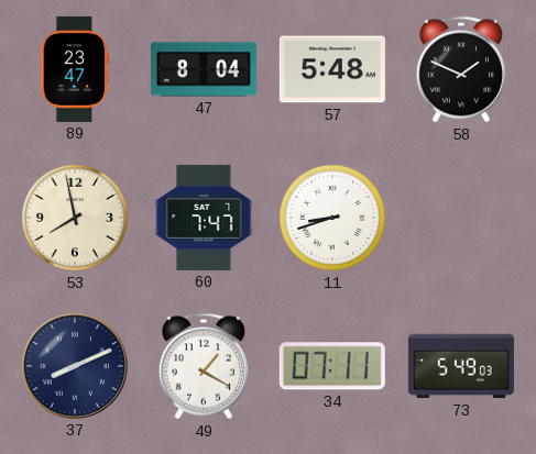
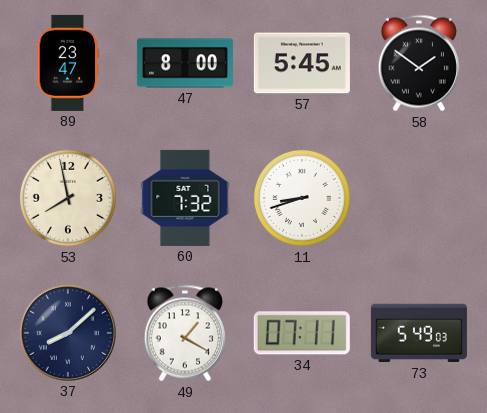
47: 8:04 -> 8:00 (185, 63)
57: 5:48 -> 5:45 (302, 63)
58: 1:49 -> 1:51 (418, 63)
60: 7:47 -> 7:32 (185, 198)
37: 8:11 -> 8:08 (68, 333)
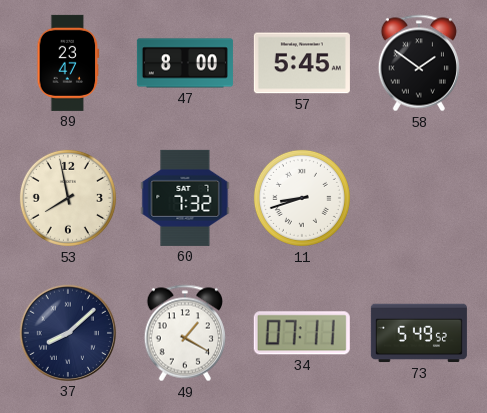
73: 5:49:03 -> 5:49:52 (419, 333)
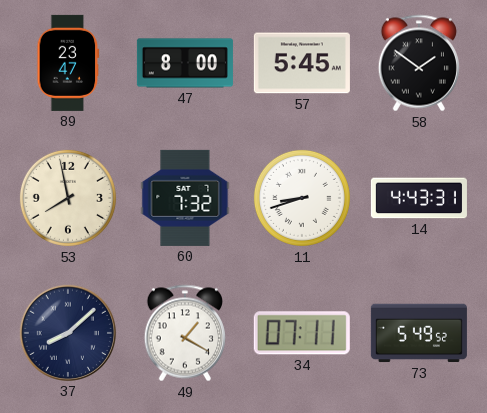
14: none -> 4:43 (419, 198)
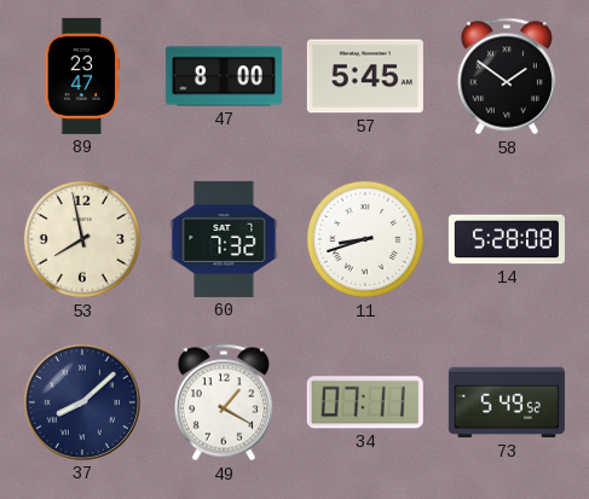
14: 4:43 -> 5:28 (507, 239)
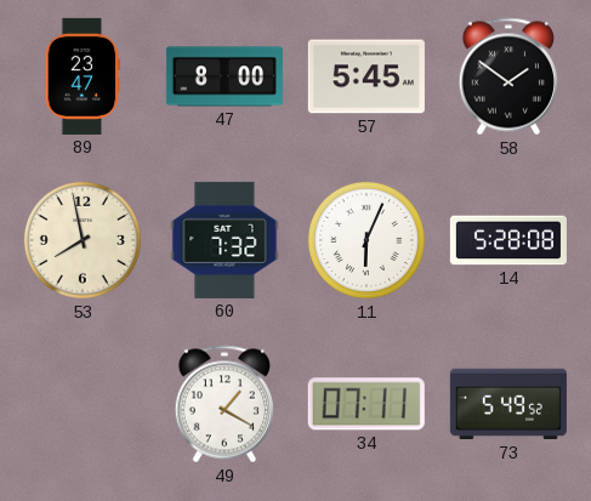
11: 8:42 -> 6:04 (366, 240)
37: 8:08 -> none (82, 402)
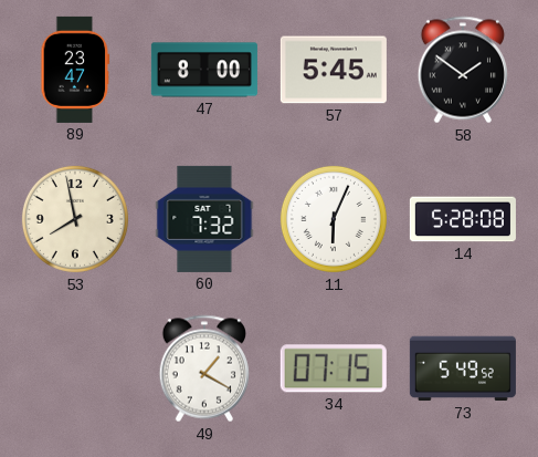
34: 07:11 -> 07:15 (334, 368)
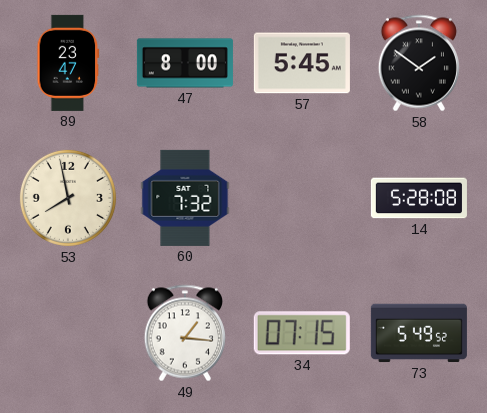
11: 6:04 -> none (334, 219)
49: 1:20 -> 1:16 (184, 333)
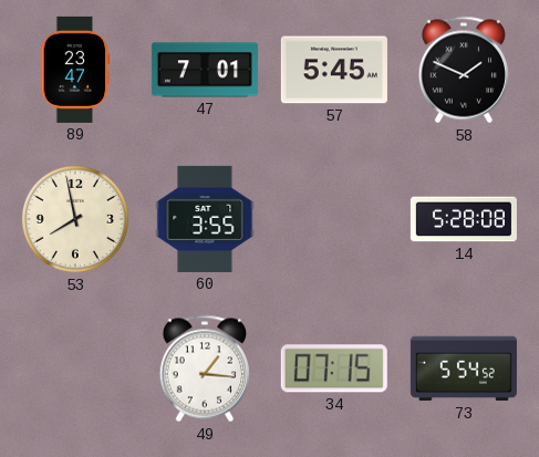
47: 8:00 -> 7:01 (205, 70)
58: 1:51 -> 1:49 (463, 70)
60: 7:32 -> 3:55 (205, 219)
73: 5:49 -> 5:54 (464, 368)
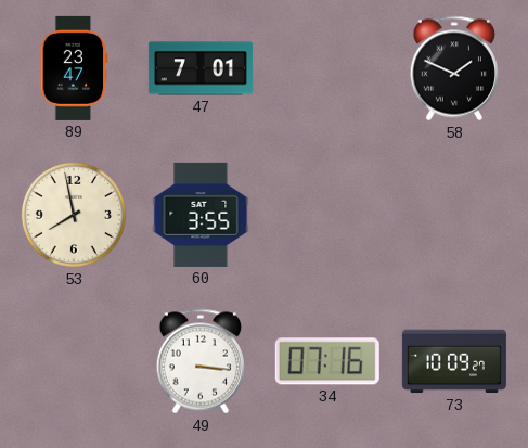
57: 5:45 -> none (334, 70)
14: 5:28 -> none (464, 219)
49: 1:16 -> 3:16 (199, 361)
34: 07:15 -> 07:16 (327, 361)
73: 5:54 -> 10:09 (454, 361)
